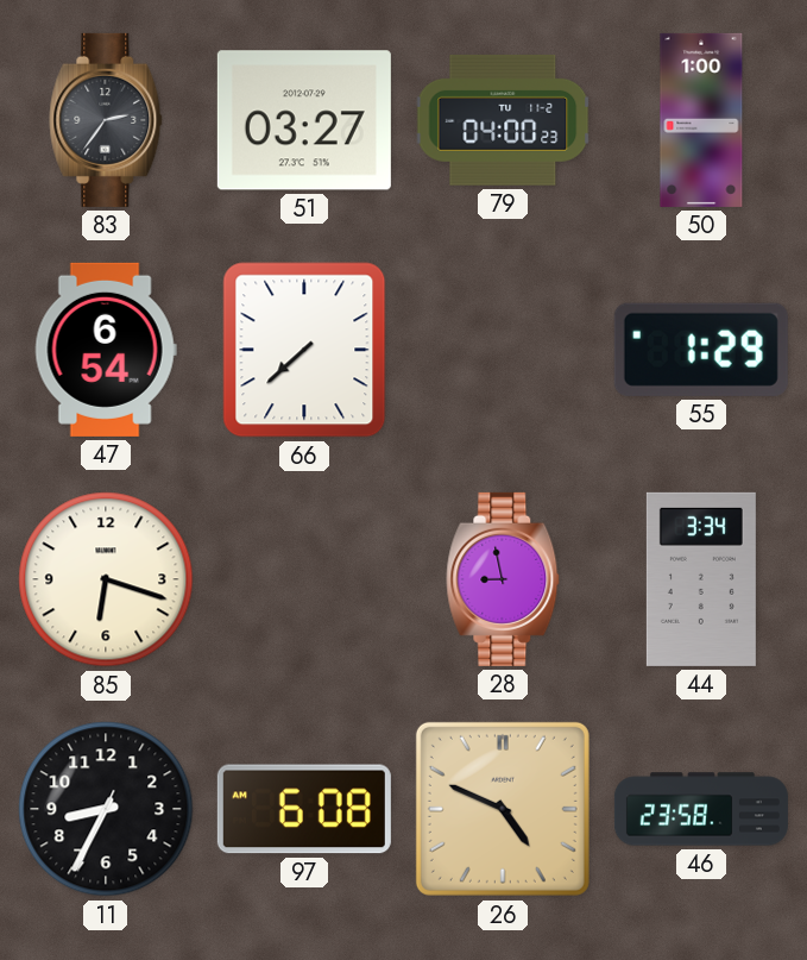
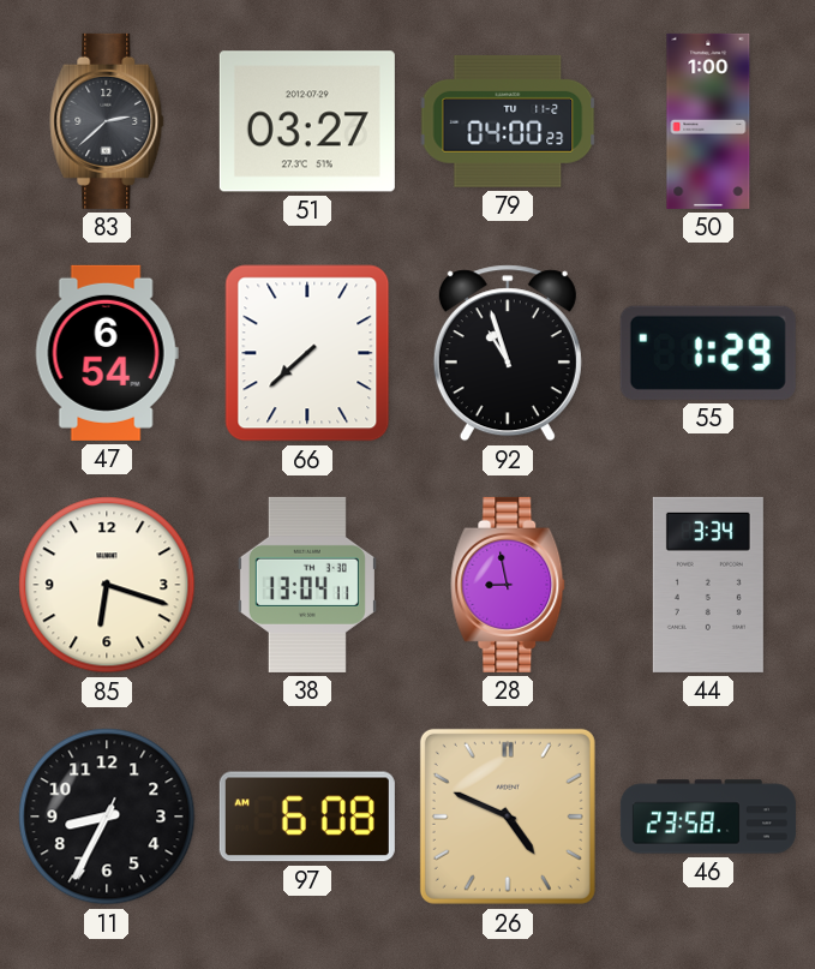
83: 2:36 -> 2:38 (107, 121)
92: none -> 10:57 (508, 353)
38: none -> 13:04 (307, 585)
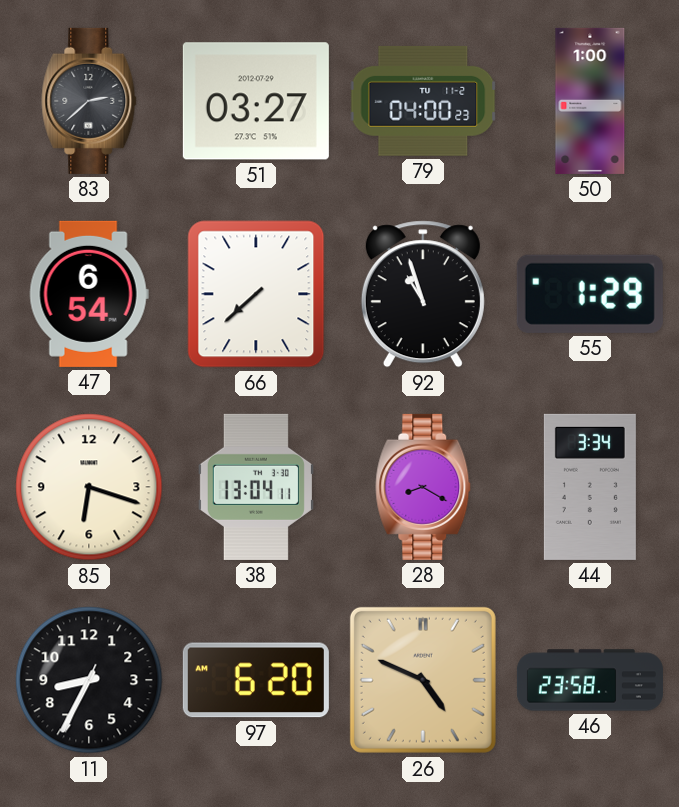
28: 8:58 -> 8:20 (423, 487)
97: 6:08 -> 6:20 (256, 680)
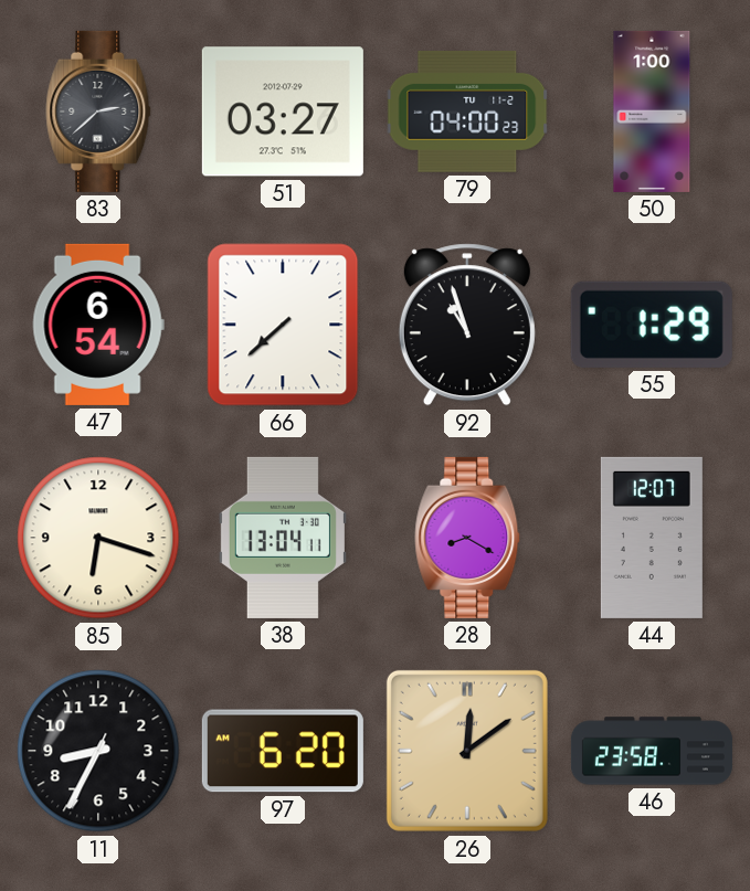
44: 3:34 -> 12:07 (652, 538)
26: 4:49 -> 12:09 (467, 751)
